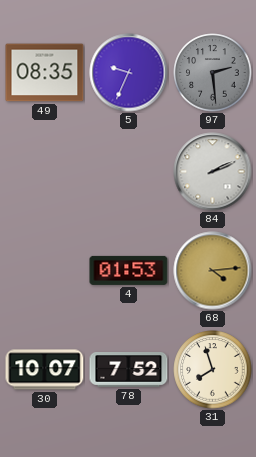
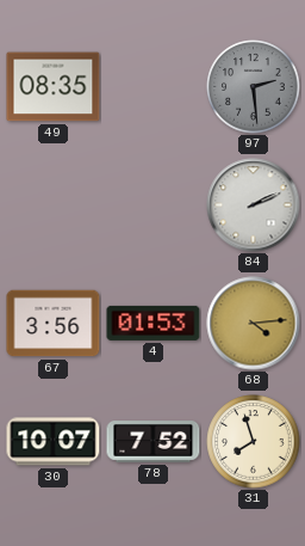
5: 9:34 -> none (129, 73)
67: none -> 3:56 (54, 324)
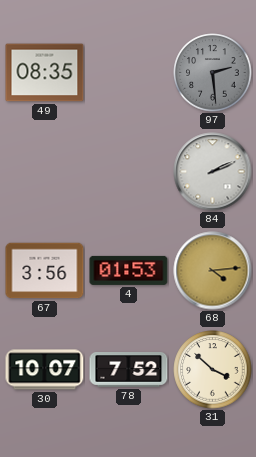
31: 7:57 -> 3:52 (213, 370)
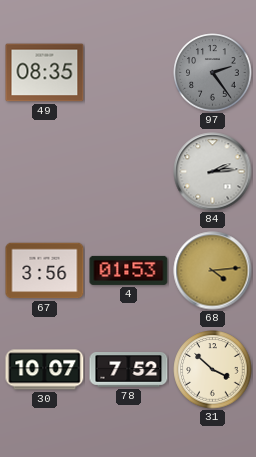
97: 2:29 -> 2:24 (213, 73)
84: 2:11 -> 2:14 (213, 172)
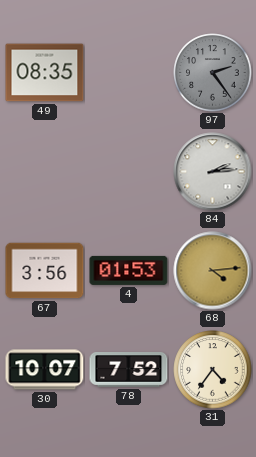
31: 3:52 -> 4:36 (213, 370)
